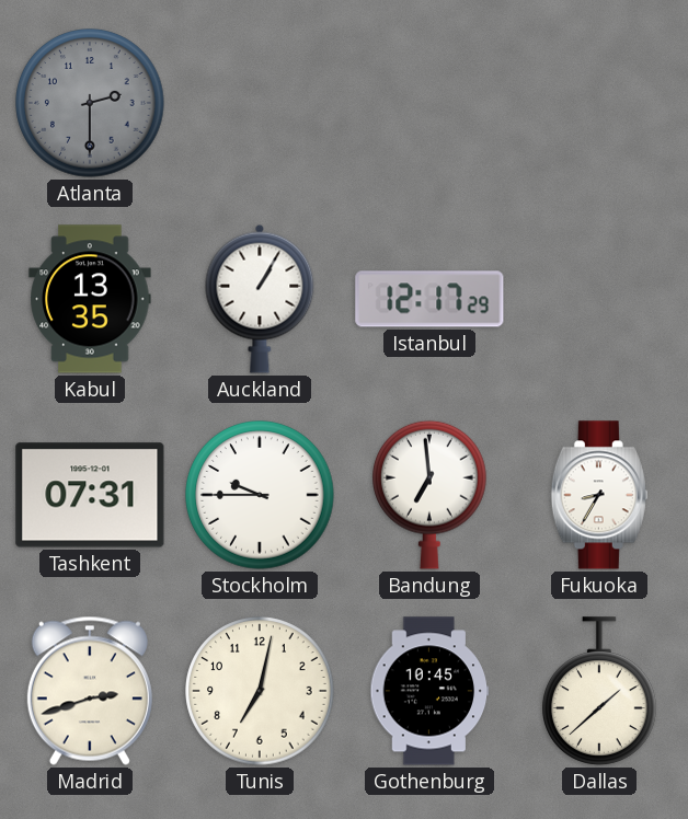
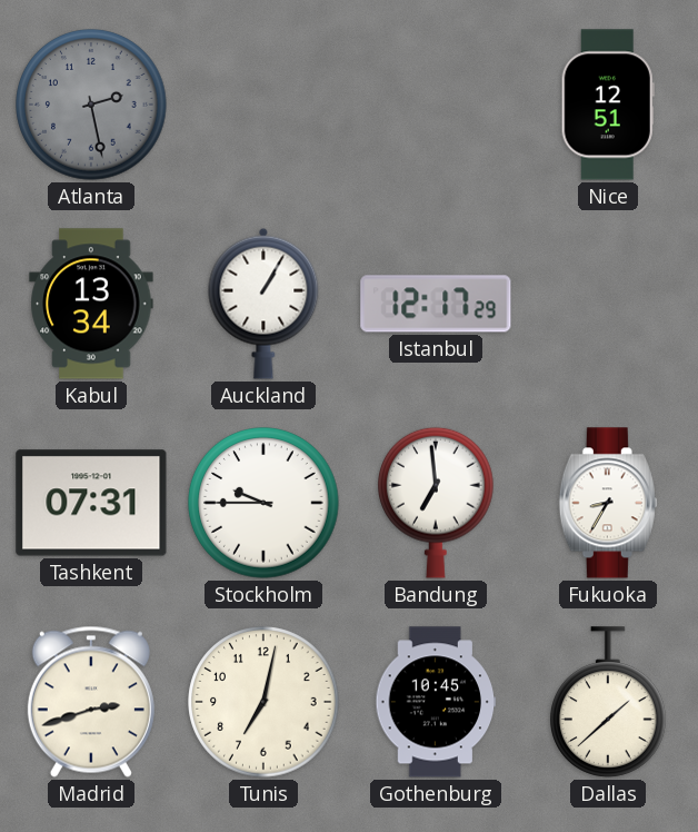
Atlanta: 2:30 -> 2:28 (91, 105)
Nice: none -> 12:51 (608, 105)
Kabul: 13:35 -> 13:34 (91, 304)
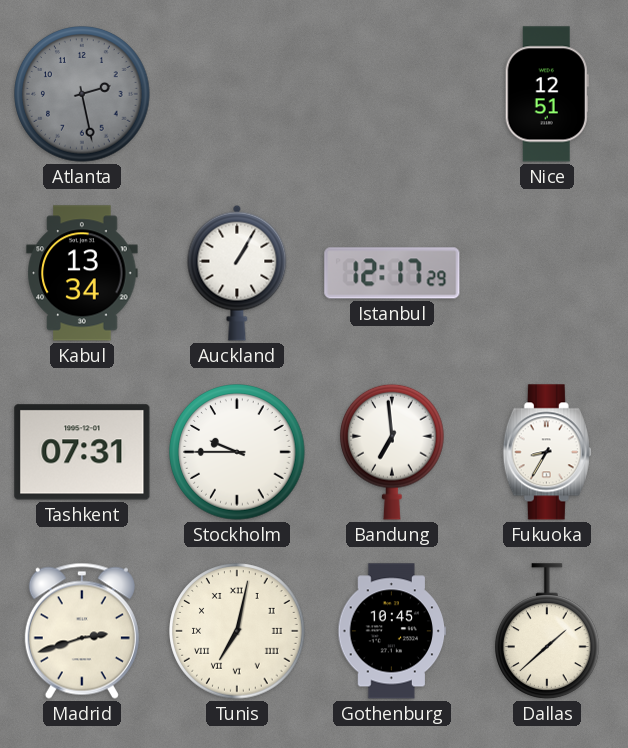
Tunis numerals: Arabic -> Roman (237, 631)
